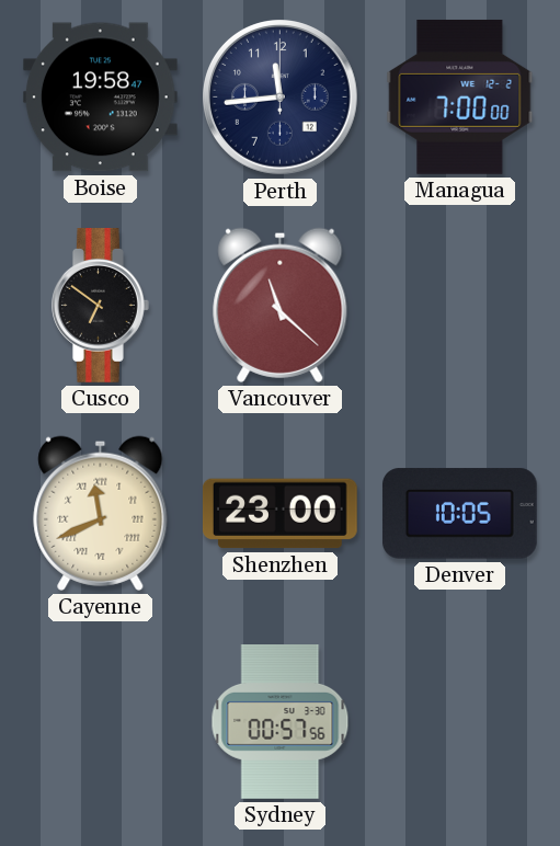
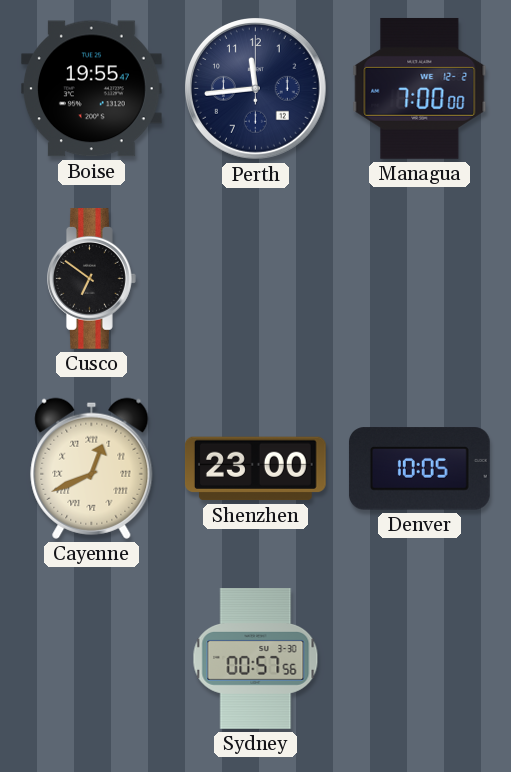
Boise: 19:58 -> 19:55 (91, 89)
Vancouver: 11:22 -> none (281, 305)
Cayenne: 11:41 -> 12:41 (92, 468)
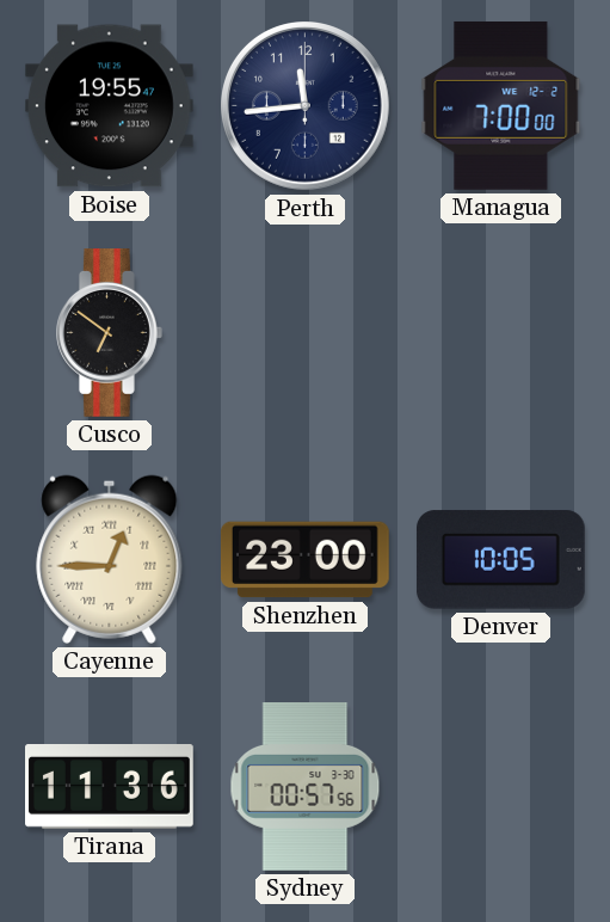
Cayenne: 12:41 -> 12:45 (110, 559)
Tirana: none -> 11:36 (110, 787)
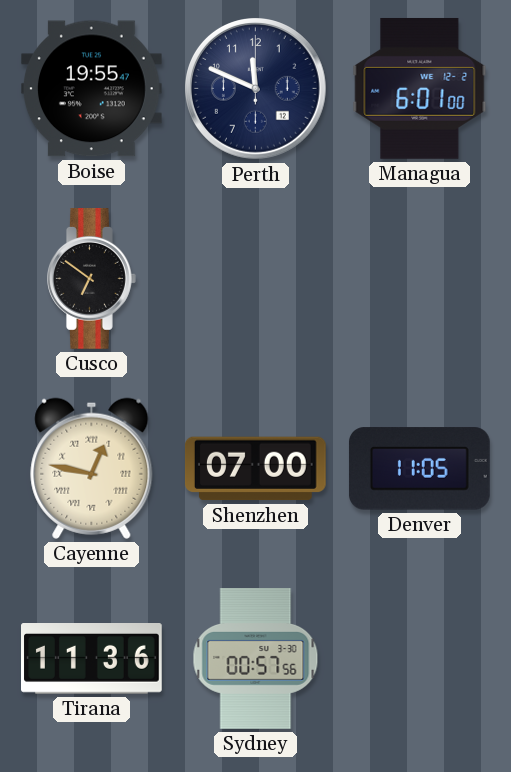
Perth: 11:44 -> 11:49 (256, 89)
Managua: 7:00 -> 6:01 (420, 88)
Cayenne: 12:45 -> 12:47 (92, 468)
Shenzhen: 23:00 -> 07:00 (255, 469)
Denver: 10:05 -> 11:05 (419, 469)
